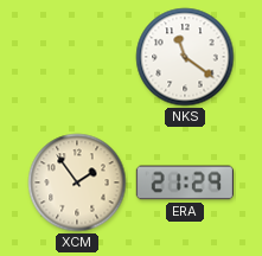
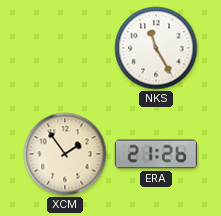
NKS: 11:21 -> 11:25 (156, 48)
ERA: 21:29 -> 21:26 (155, 154)
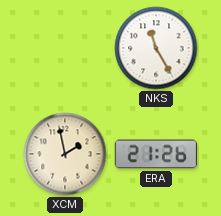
XCM: 1:54 -> 1:58 (65, 154)
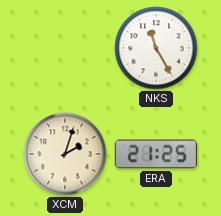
XCM: 1:58 -> 2:03 (65, 154)
ERA: 21:26 -> 21:25 (155, 154)
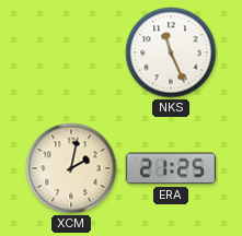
NKS: 11:25 -> 11:26 (171, 52)
XCM: 2:03 -> 2:02 (71, 168)
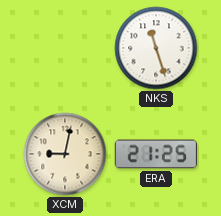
NKS: 11:26 -> 11:27 (156, 48)
XCM: 2:02 -> 9:02 (65, 154)
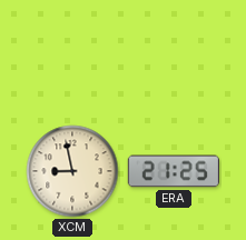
NKS: 11:27 -> none (156, 48)
XCM: 9:02 -> 8:58 (72, 171)
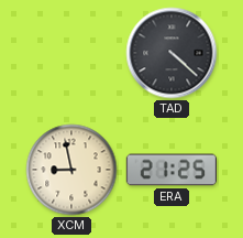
TAD: none -> 4:22 (172, 53)
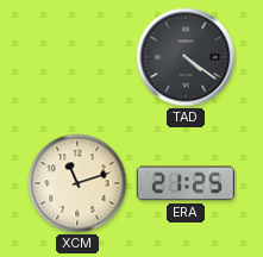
TAD: 4:22 -> 4:21 (186, 57)
XCM: 8:58 -> 11:12 (77, 183)
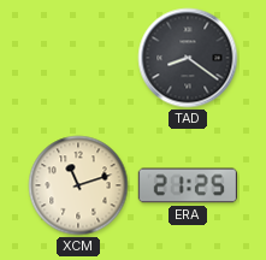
TAD: 4:21 -> 8:21 (188, 58)
